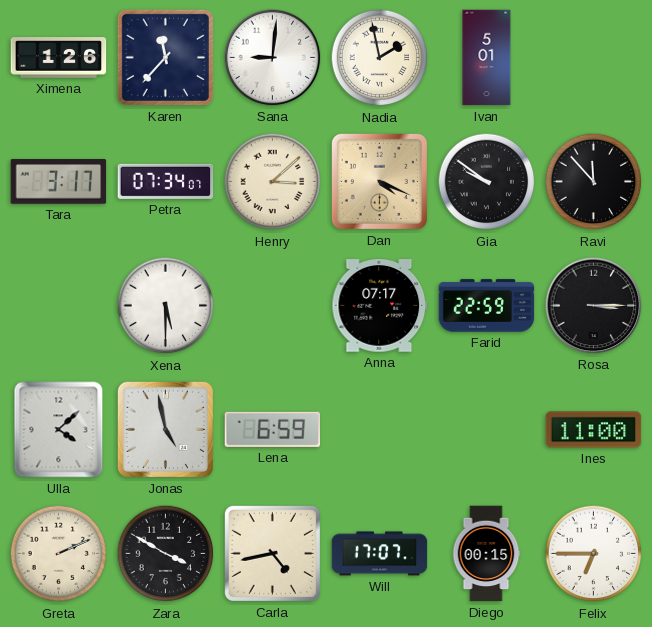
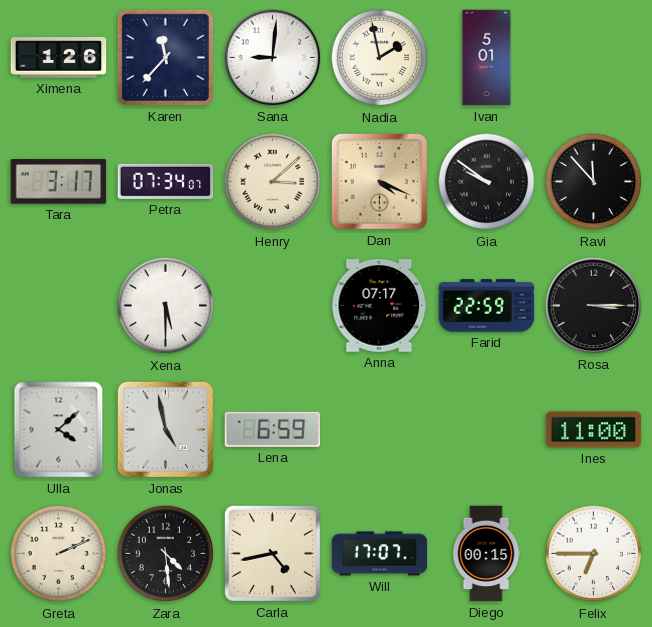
Zara: 3:50 -> 4:29 (166, 554)
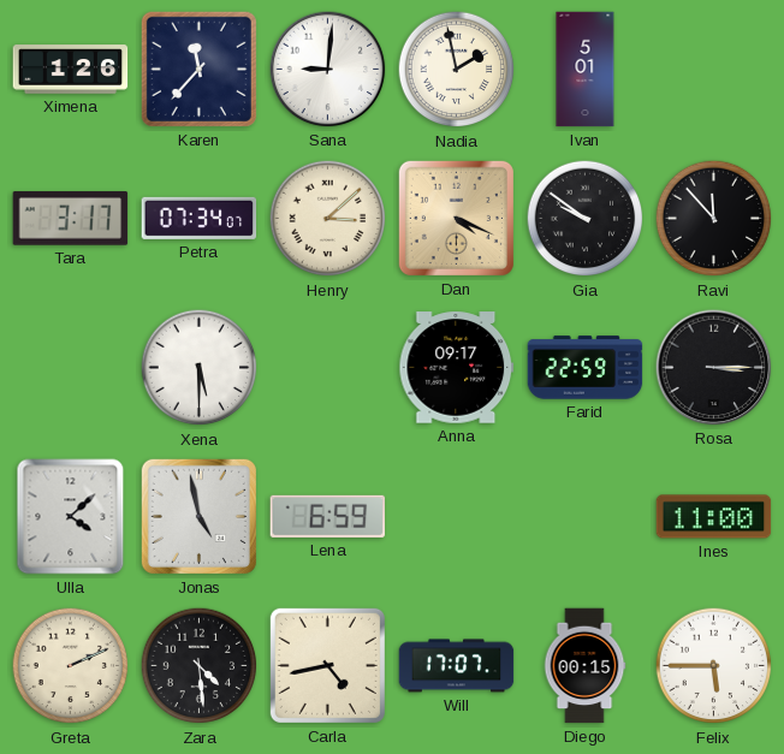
Anna: 07:17 -> 09:17 (457, 368)
Felix: 6:45 -> 5:45 (714, 666)
